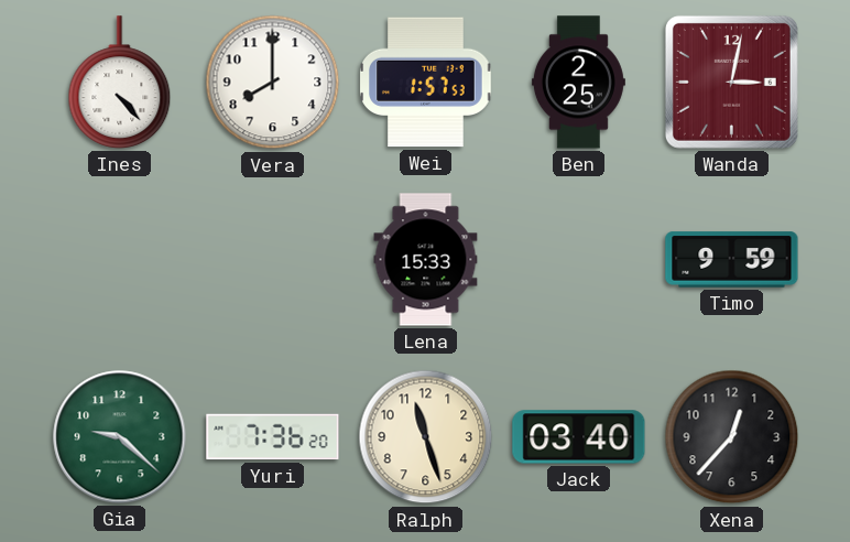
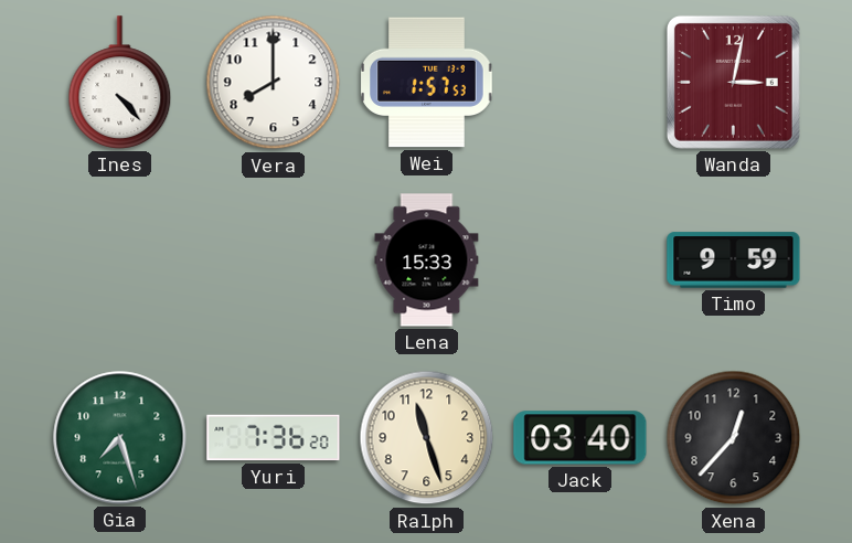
Ben: 2:25 -> none (578, 83)
Gia: 9:22 -> 7:27 (120, 438)
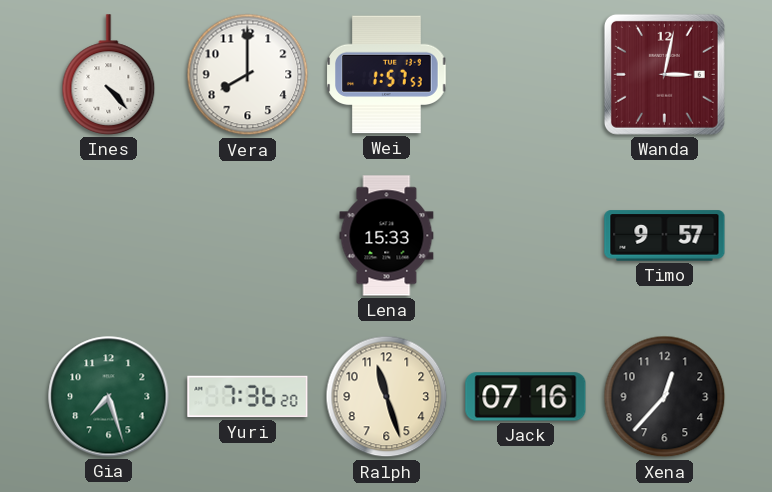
Timo: 9:59 -> 9:57 (665, 236)
Jack: 03:40 -> 07:16 (526, 397)
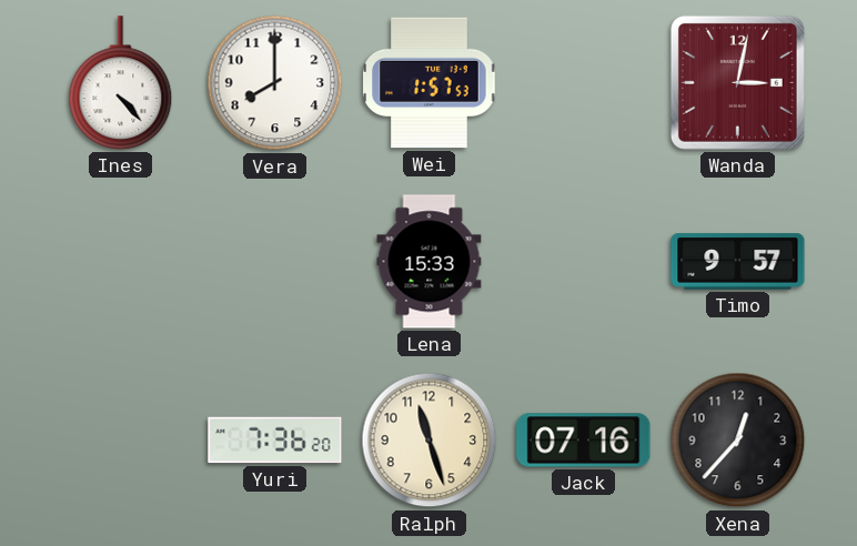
Gia: 7:27 -> none (109, 397)
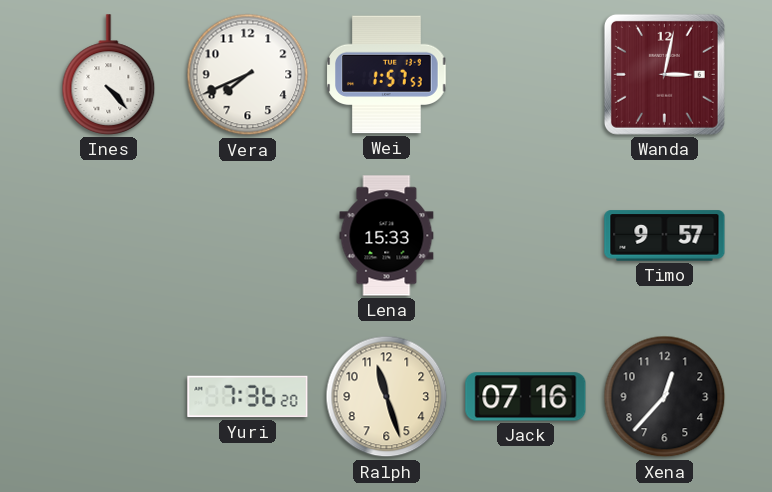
Vera: 8:00 -> 7:41 (248, 75)
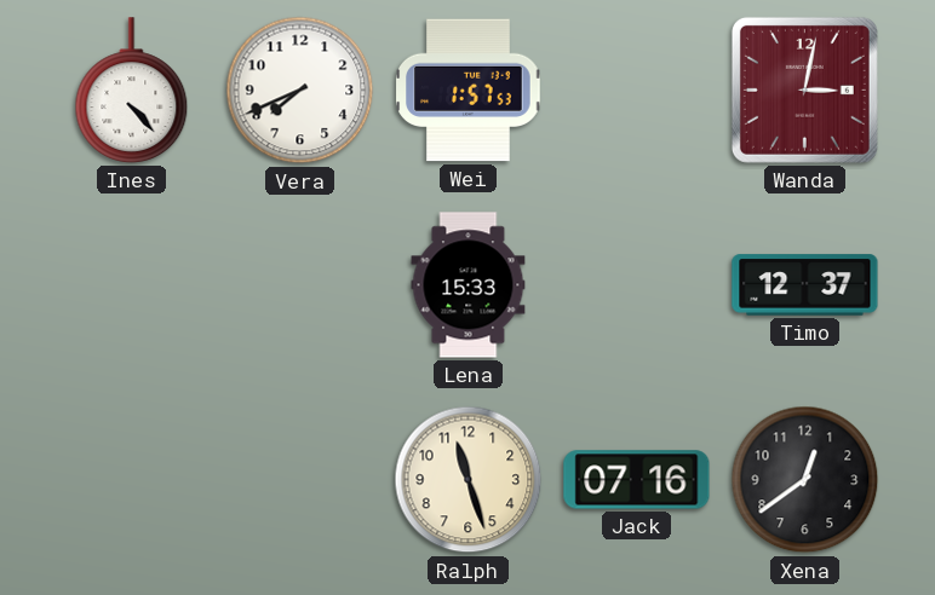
Timo: 9:57 -> 12:37 (805, 285)
Yuri: 7:36 -> none (248, 397)
Xena: 12:37 -> 12:39 (805, 480)
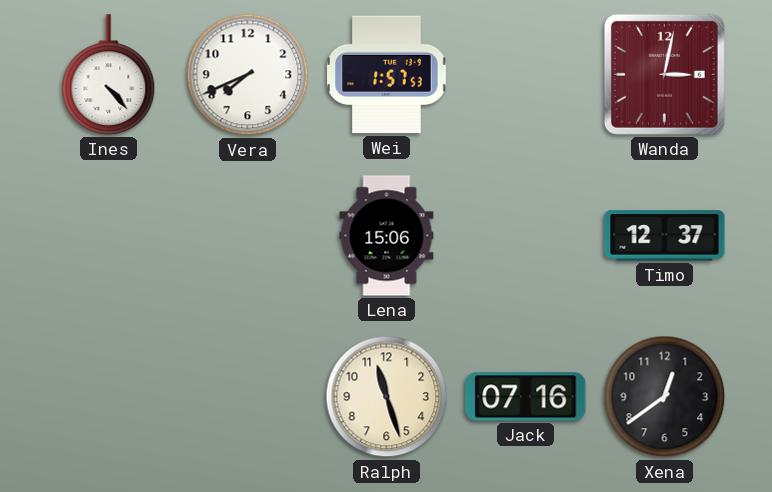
Lena: 15:33 -> 15:06 (387, 236)
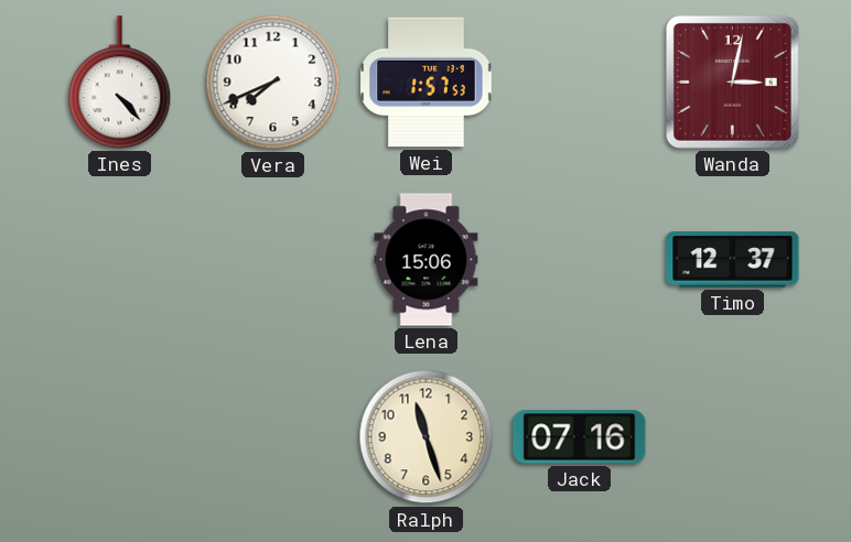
Xena: 12:39 -> none (665, 397)
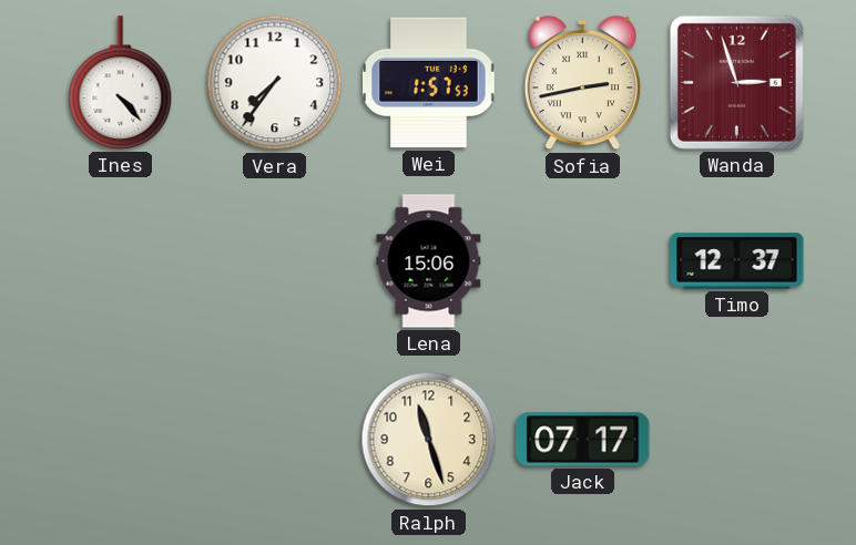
Vera: 7:41 -> 7:36 (275, 83)
Sofia: none -> 2:43 (582, 83)
Wanda: 3:02 -> 2:57 (736, 82)
Jack: 07:16 -> 07:17 (583, 440)
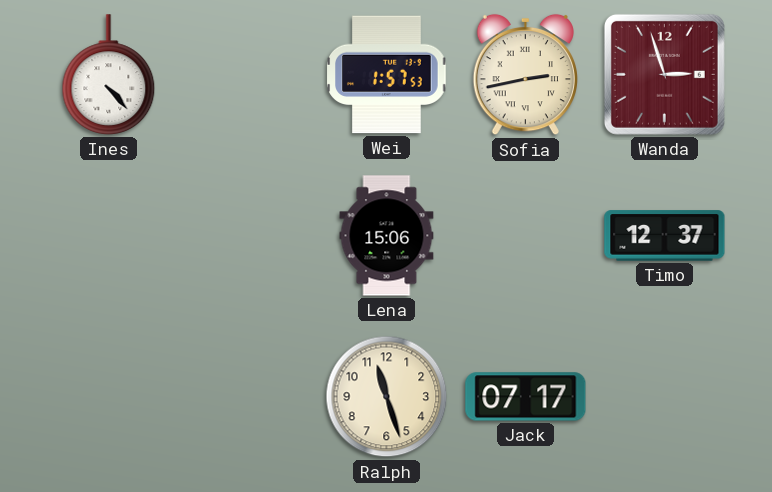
Vera: 7:36 -> none (275, 83)
